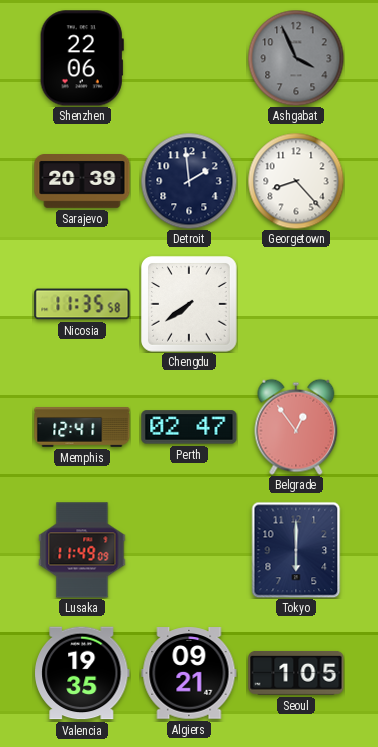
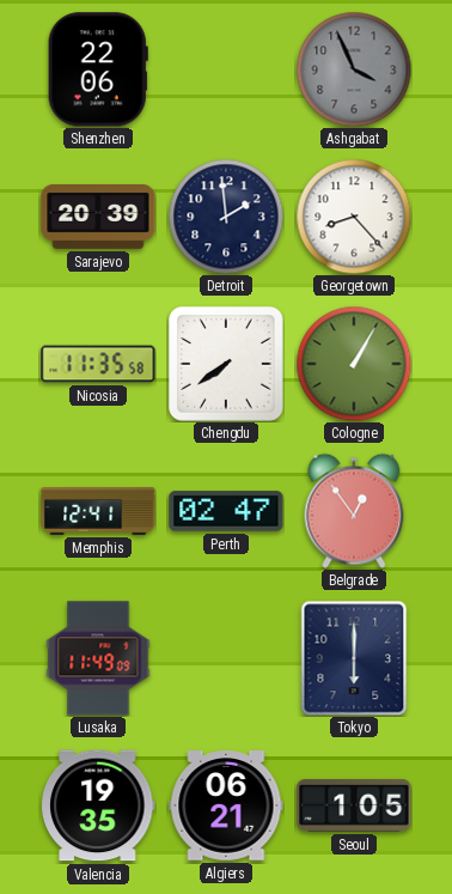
Cologne: none -> 1:05 (354, 364)
Algiers: 09:21 -> 06:21 (226, 805)
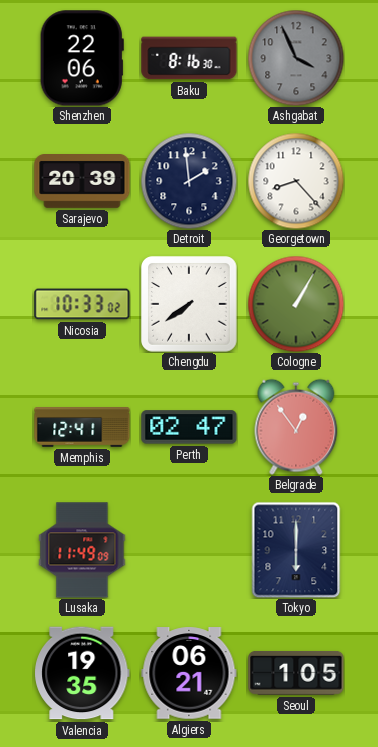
Baku: none -> 8:16 (189, 58)
Nicosia: 11:35 -> 10:33 (82, 304)
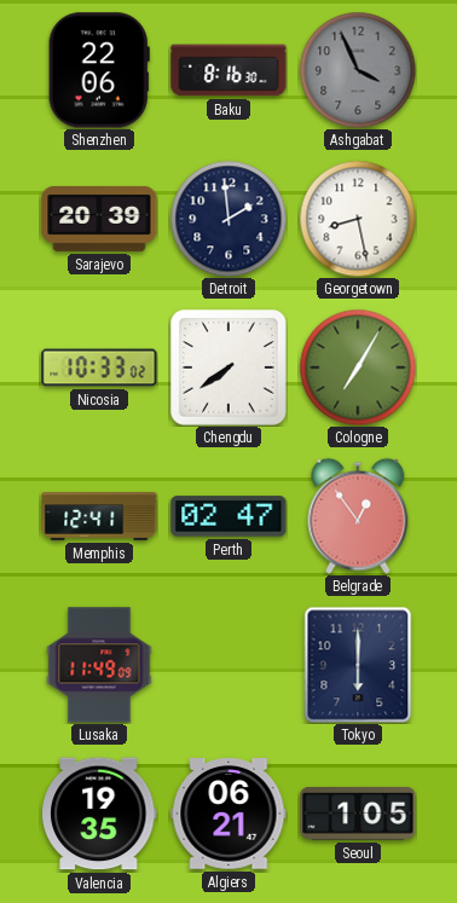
Georgetown: 8:23 -> 8:28 (358, 219)
Cologne: 1:05 -> 7:05 (358, 367)
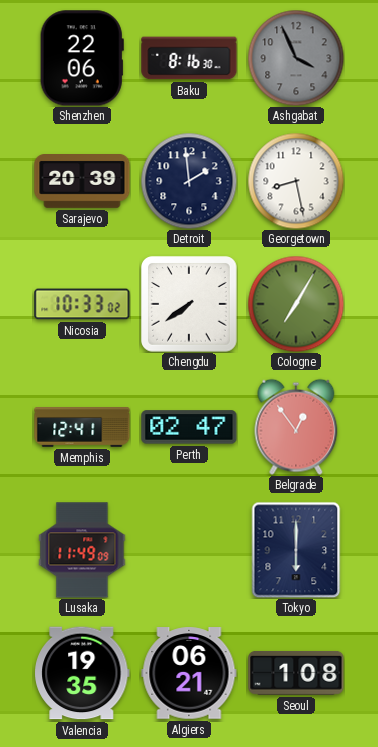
Seoul: 1:05 -> 1:08 (296, 673)
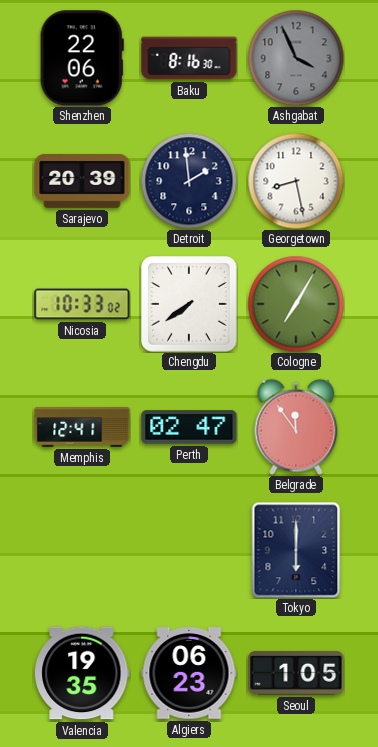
Belgrade: 12:54 -> 11:54 (296, 427)
Lusaka: 11:49 -> none (82, 550)
Algiers: 06:21 -> 06:23 (189, 673)
Seoul: 1:08 -> 1:05 (296, 673)
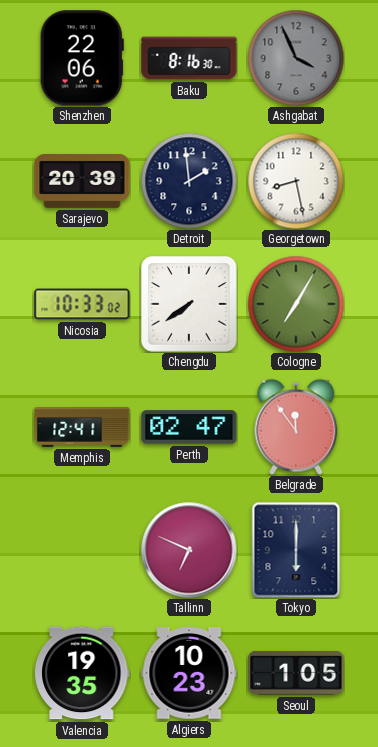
Tallinn: none -> 6:49 (189, 550)
Algiers: 06:23 -> 10:23 (189, 673)
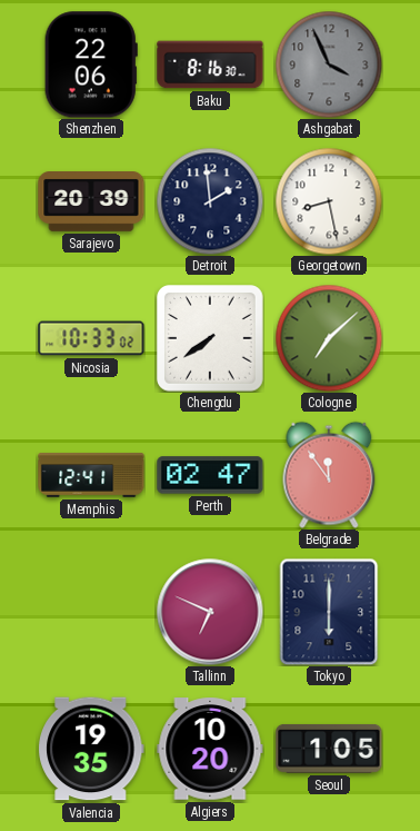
Cologne: 7:05 -> 7:08 (329, 338)
Algiers: 10:23 -> 10:20 (210, 749)
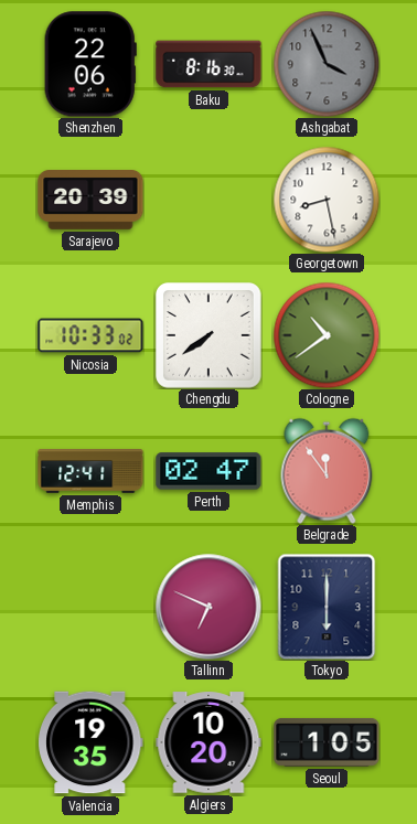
Detroit: 1:59 -> none (210, 201)
Cologne: 7:08 -> 10:39 (327, 335)
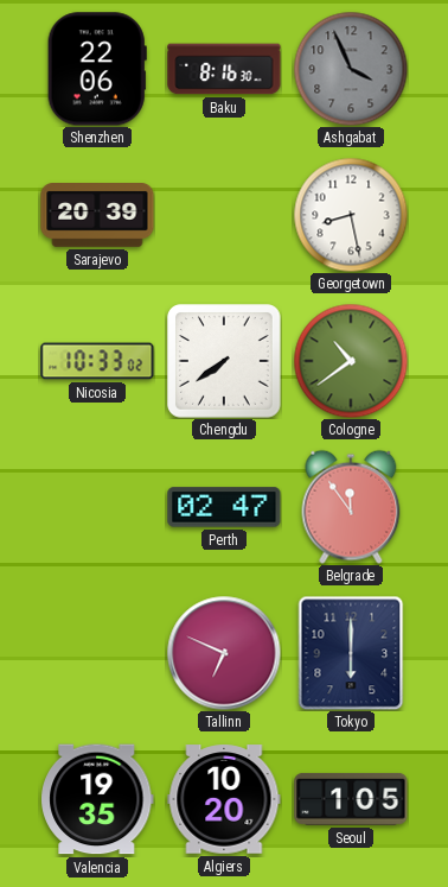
Memphis: 12:41 -> none (90, 471)
